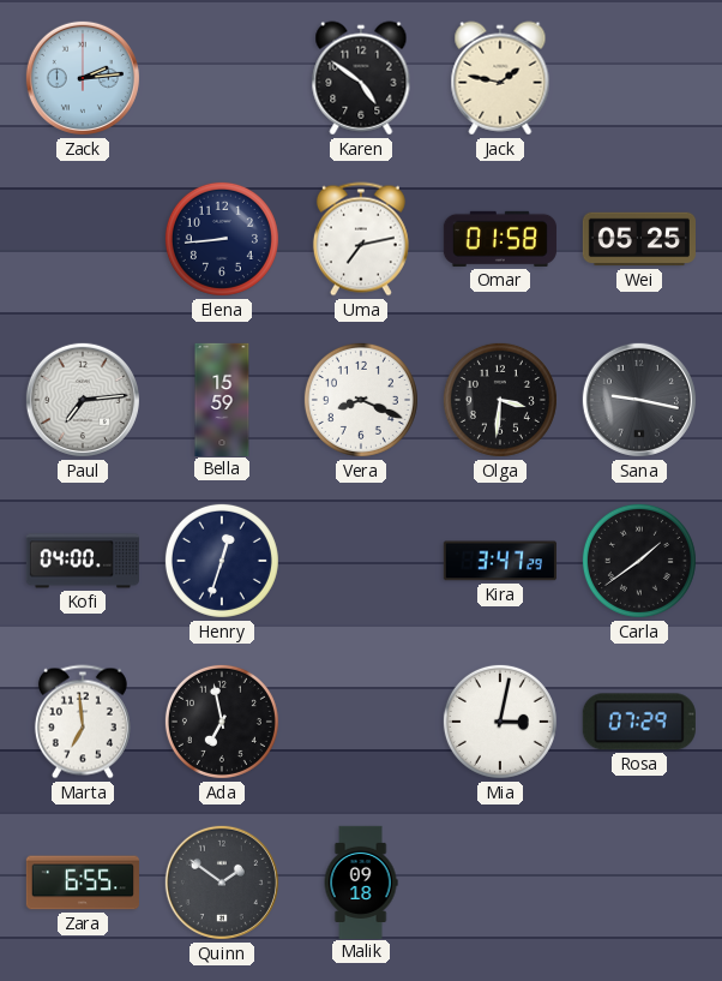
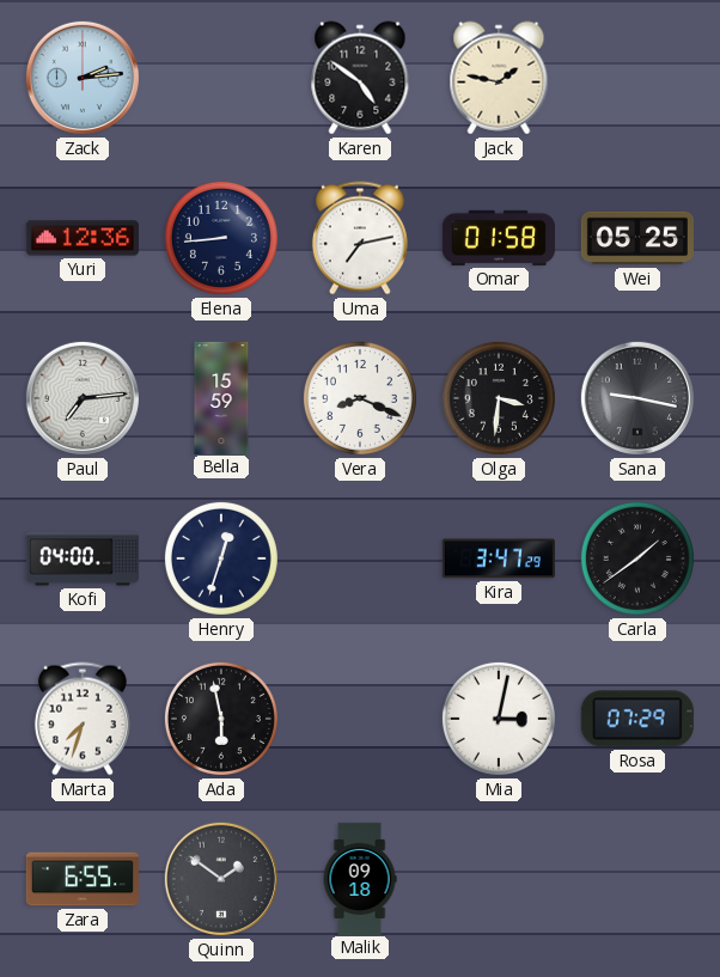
Yuri: none -> 12:36 (83, 238)
Marta: 6:59 -> 7:33 (83, 719)
Ada: 6:58 -> 5:58 (221, 719)
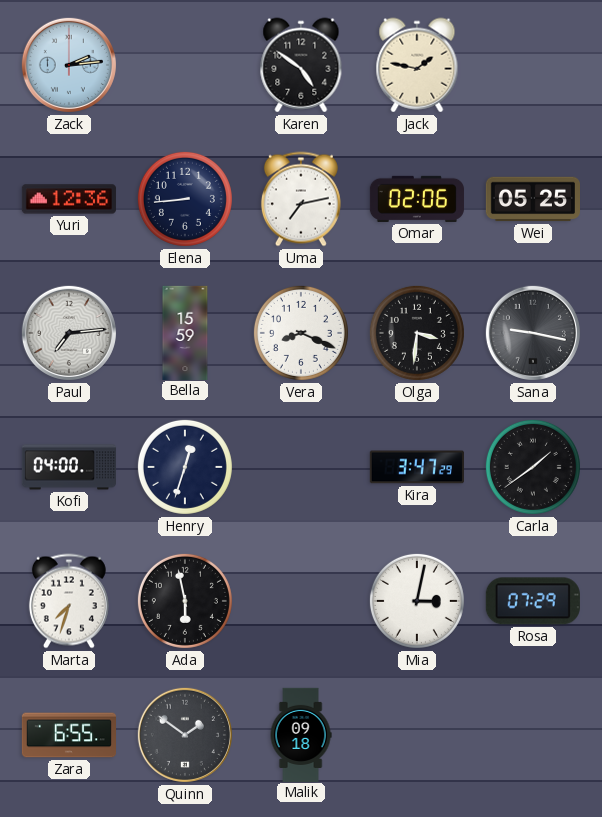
Omar: 01:58 -> 02:06 (417, 199)
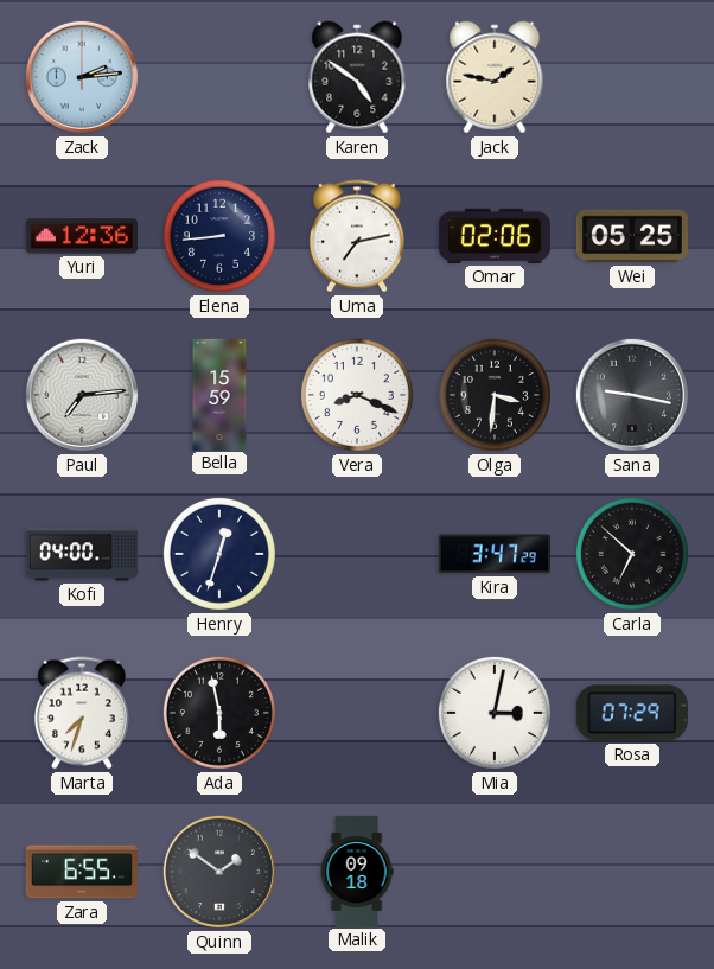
Carla: 1:39 -> 6:52 (632, 554)
